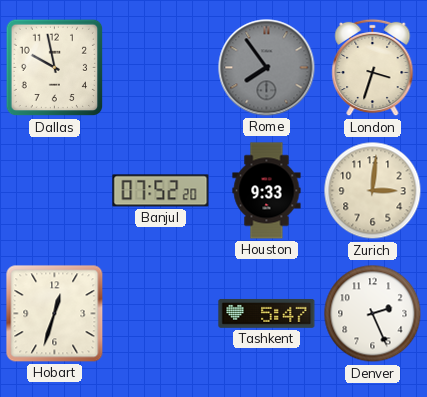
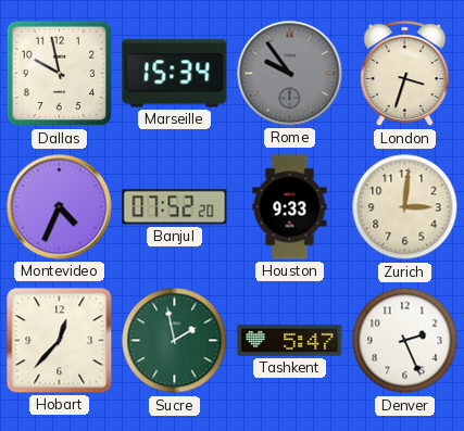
Marseille: none -> 15:34 (175, 74)
Rome: 7:54 -> 9:54 (290, 74)
Montevideo: none -> 4:34 (60, 207)
Hobart: 12:33 -> 12:37 (60, 341)
Sucre: none -> 1:58 (175, 341)
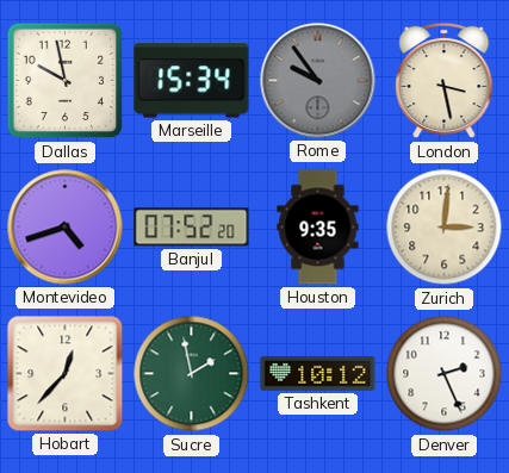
London: 3:33 -> 3:28 (445, 81)
Montevideo: 4:34 -> 4:42 (66, 228)
Houston: 9:33 -> 9:35 (318, 228)
Tashkent: 5:47 -> 10:12 (318, 373)
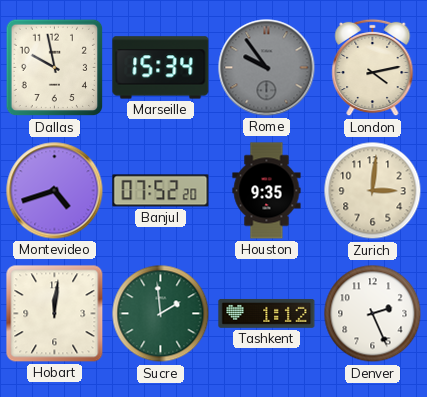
London: 3:28 -> 4:13 (373, 68)
Hobart: 12:37 -> 12:01 (55, 314)
Sucre: 1:58 -> 1:59 (161, 314)
Tashkent: 10:12 -> 1:12 (267, 313)
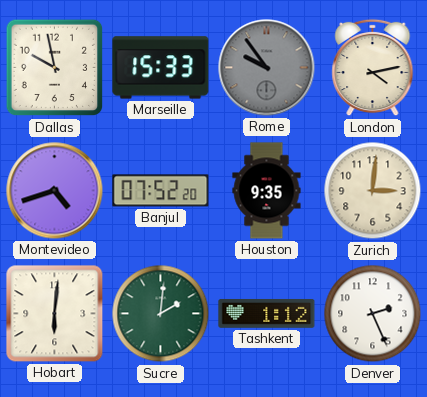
Marseille: 15:34 -> 15:33 (161, 68)
Hobart: 12:01 -> 6:01 (55, 314)
Sucre: 1:59 -> 2:01 (161, 314)
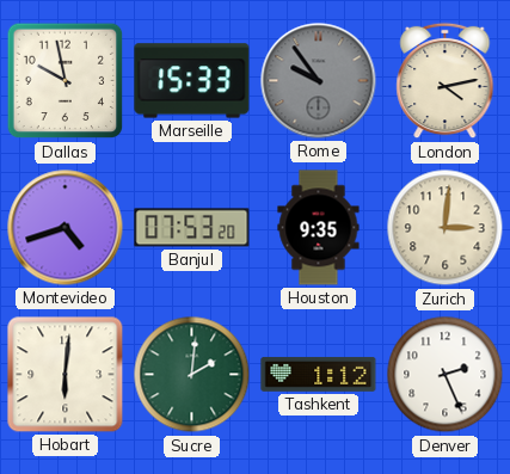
Banjul: 07:52 -> 07:53 (192, 228)
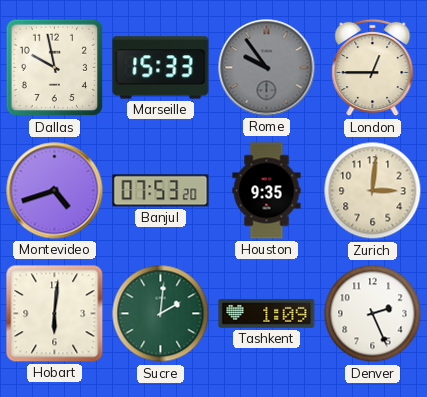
London: 4:13 -> 12:45 (373, 68)
Tashkent: 1:12 -> 1:09 (267, 313)
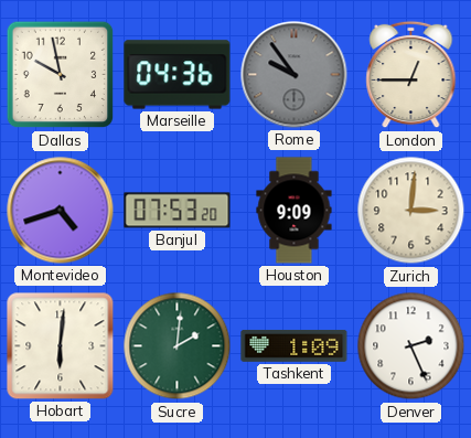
Marseille: 15:33 -> 04:36 (178, 75)
Houston: 9:35 -> 9:09 (295, 211)
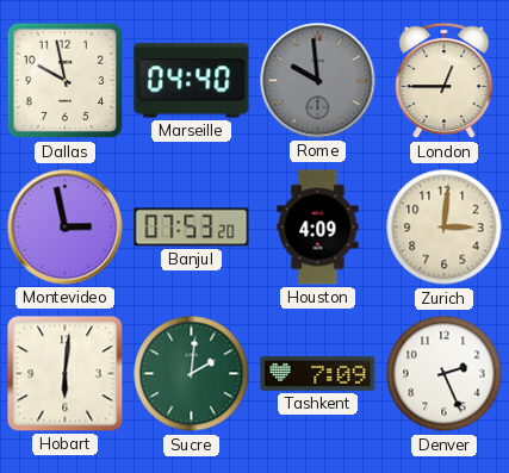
Marseille: 04:36 -> 04:40 (192, 81)
Rome: 9:54 -> 9:59 (318, 81)
Montevideo: 4:42 -> 2:58 (66, 228)
Houston: 9:09 -> 4:09 (318, 228)
Tashkent: 1:09 -> 7:09 (318, 373)
